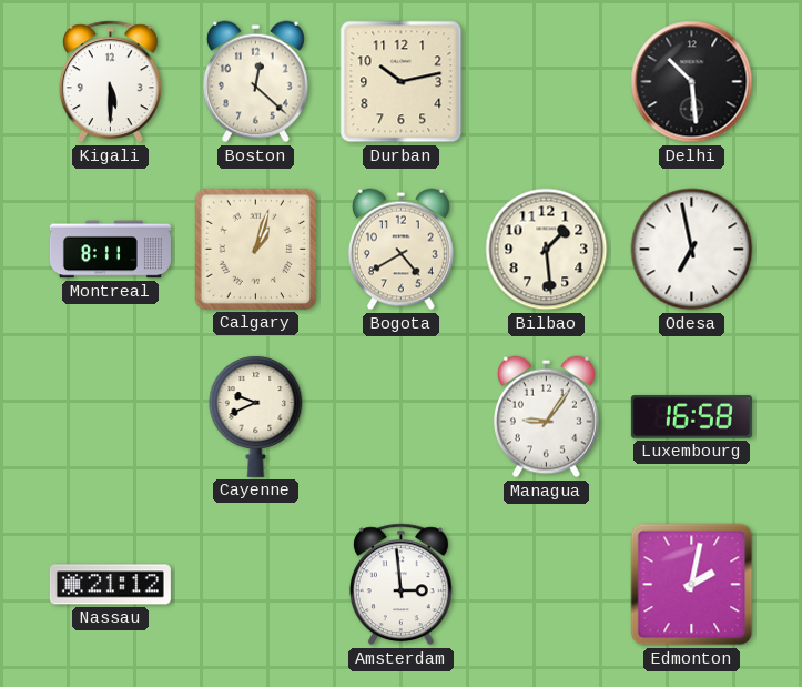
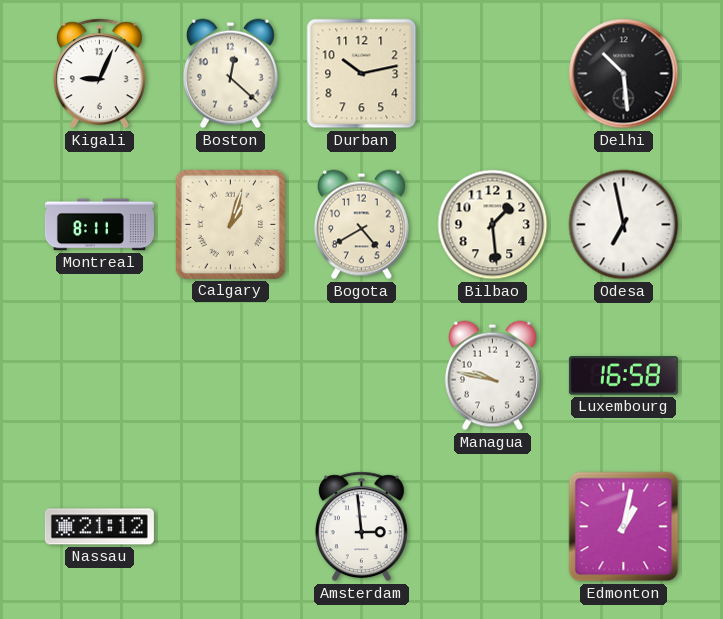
Kigali: 5:30 -> 9:04 (99, 74)
Cayenne: 9:41 -> none (256, 416)
Managua: 9:06 -> 9:47 (492, 376)
Edmonton: 2:02 -> 1:02 (624, 527)
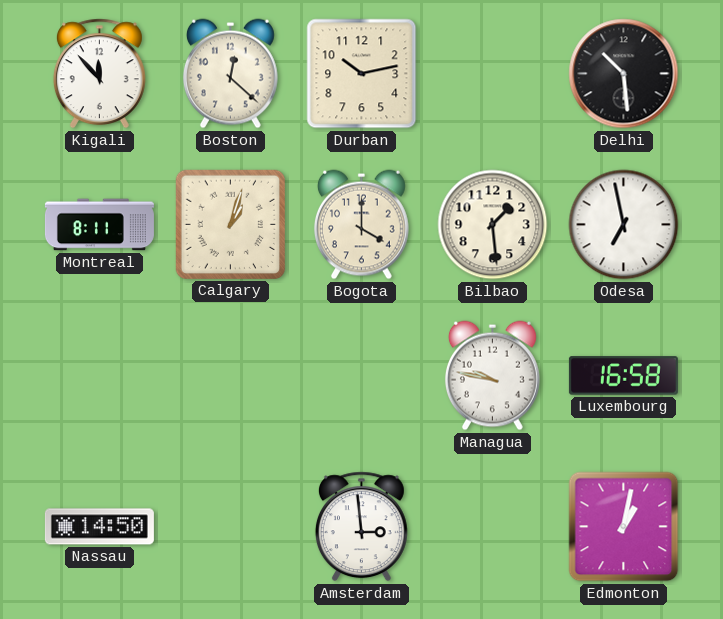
Kigali: 9:04 -> 11:53 (99, 74)
Bogota: 4:40 -> 4:00 (361, 225)
Nassau: 21:12 -> 14:50 (99, 527)
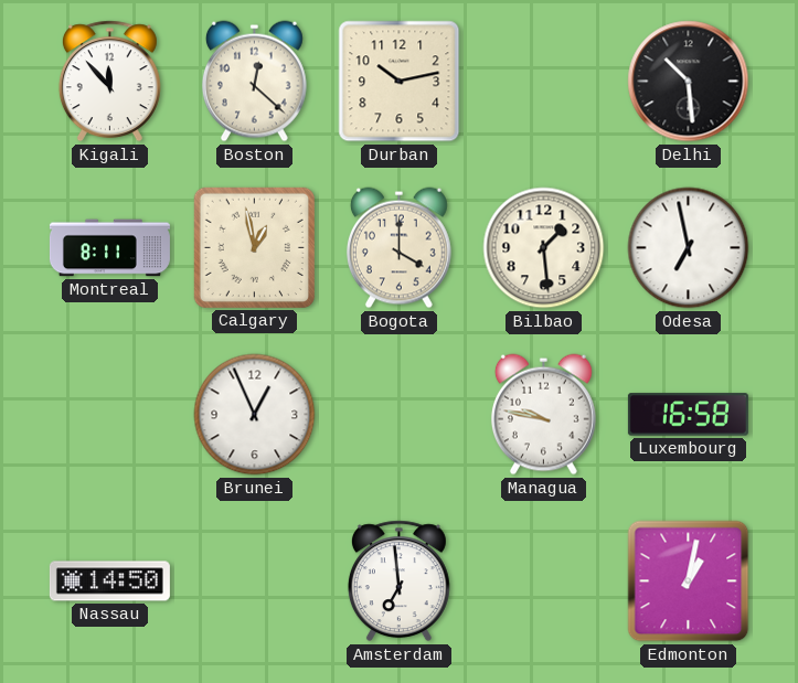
Calgary: 1:03 -> 12:58 (254, 247)
Brunei: none -> 12:56 (255, 415)
Amsterdam: 2:59 -> 6:59 (398, 581)
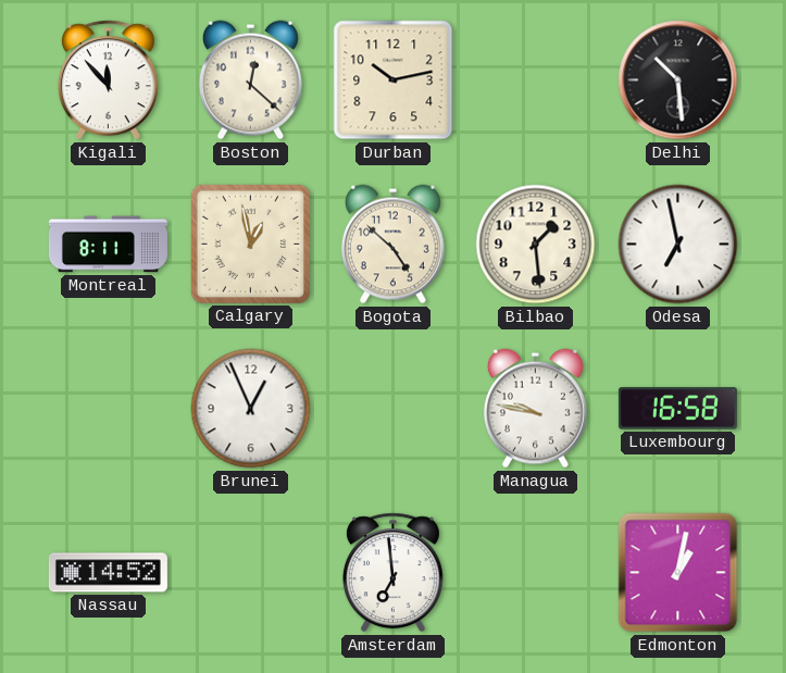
Bogota: 4:00 -> 4:52 (392, 245)
Nassau: 14:50 -> 14:52 (108, 573)
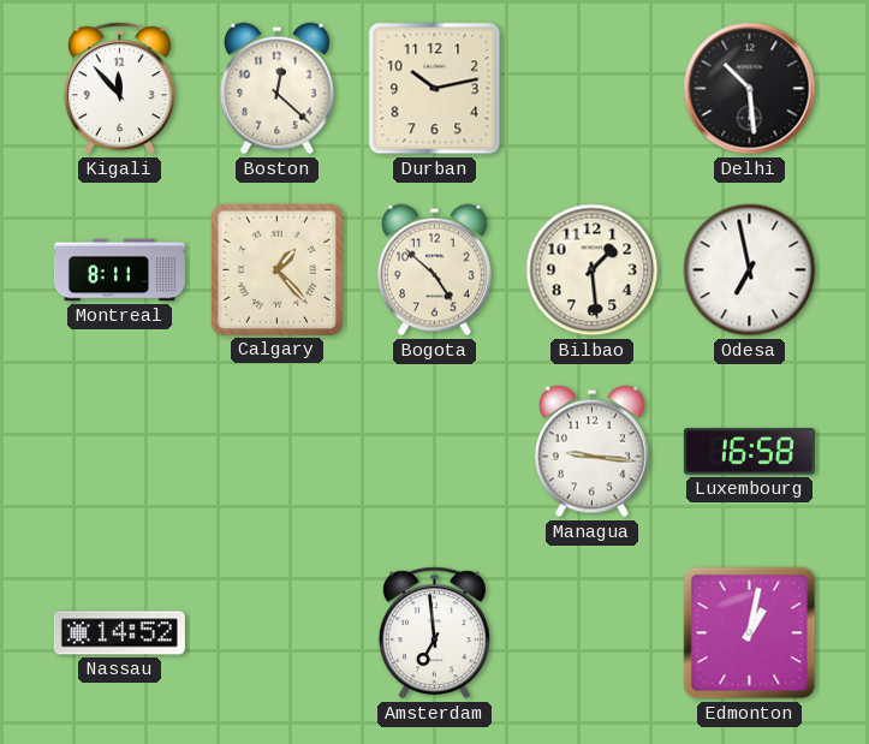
Calgary: 12:58 -> 1:23 (276, 269)
Brunei: 12:56 -> none (251, 409)
Managua: 9:47 -> 9:16 (591, 452)
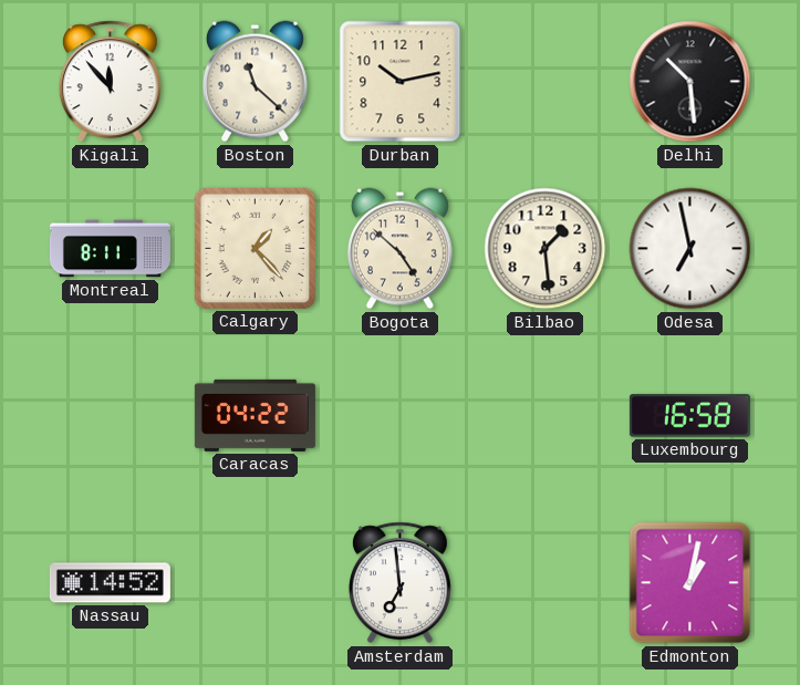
Boston: 12:22 -> 11:22 (254, 82)
Caracas: none -> 04:22 (254, 415)
Managua: 9:16 -> none (591, 452)
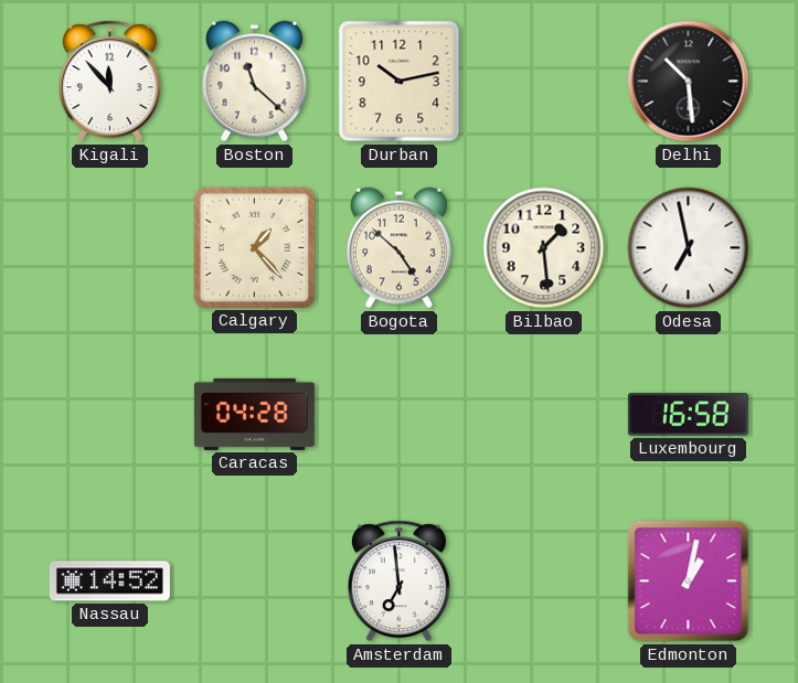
Montreal: 8:11 -> none (110, 249)
Caracas: 04:22 -> 04:28 (254, 414)
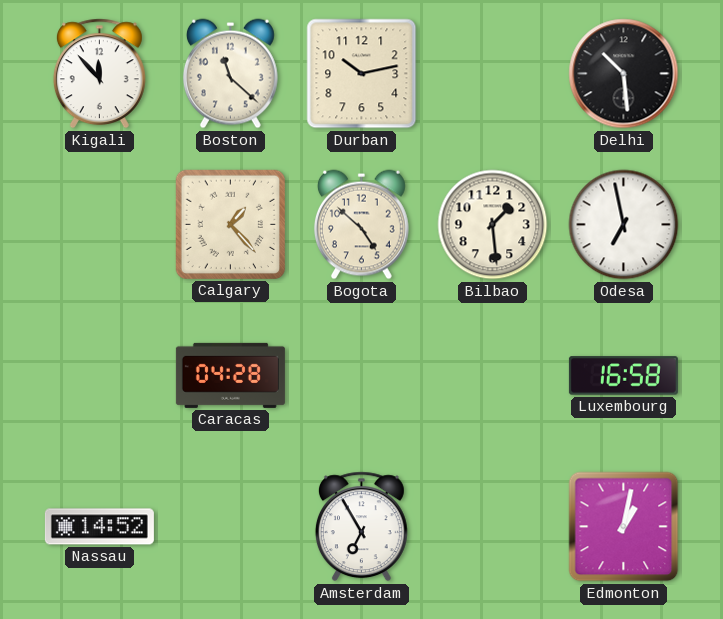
Amsterdam: 6:59 -> 6:55 (361, 527)
